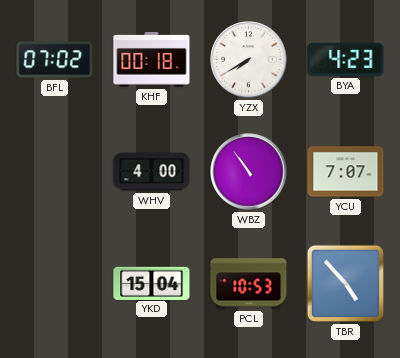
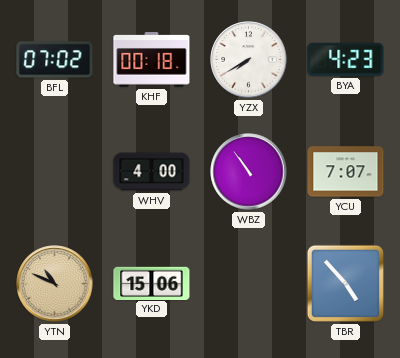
YTN: none -> 10:49 (55, 284)
YKD: 15:04 -> 15:06 (152, 283)
PCL: 10:53 -> none (249, 284)
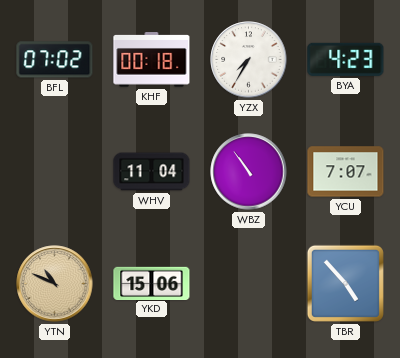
YZX: 7:40 -> 7:35 (249, 60)
WHV: 4:00 -> 11:04 (152, 172)
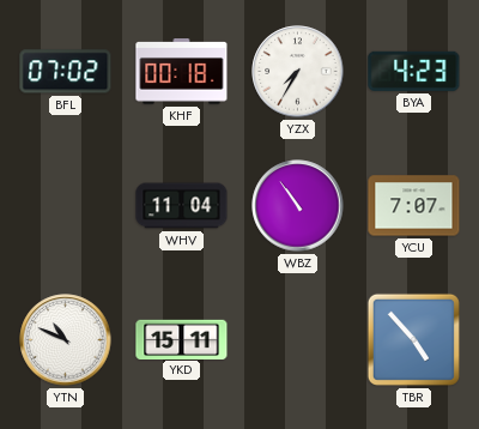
YTN dial: champagne -> white (66, 340)
YKD: 15:06 -> 15:11 (182, 339)
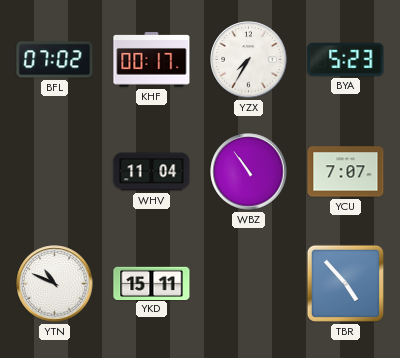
KHF: 00:18 -> 00:17 (152, 60)
BYA: 4:23 -> 5:23 (346, 59)
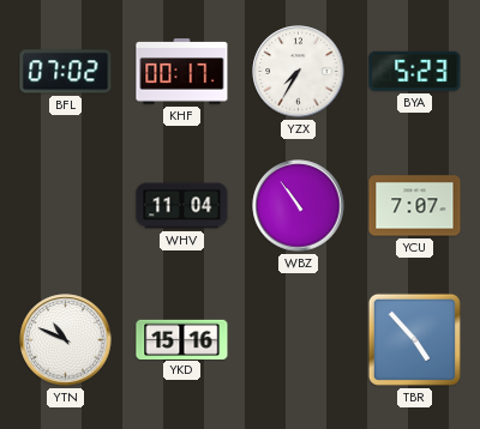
YKD: 15:11 -> 15:16 (182, 339)
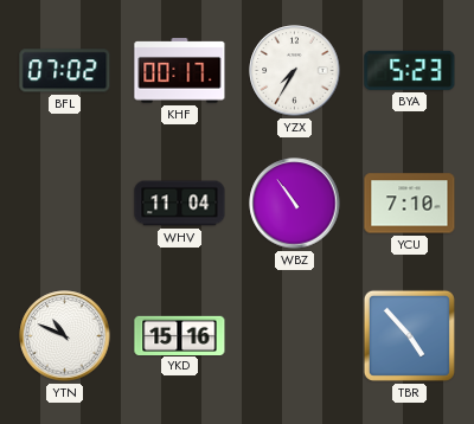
YCU: 7:07 -> 7:10 (410, 204)
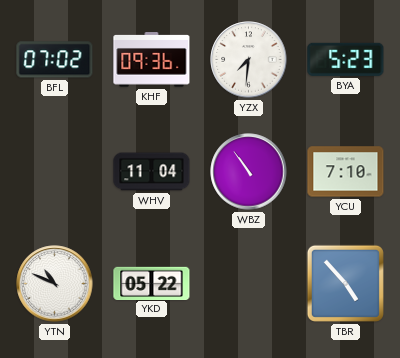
KHF: 00:17 -> 09:36 (152, 60)
YZX: 7:35 -> 7:31 (249, 60)
YKD: 15:16 -> 05:22 (152, 283)
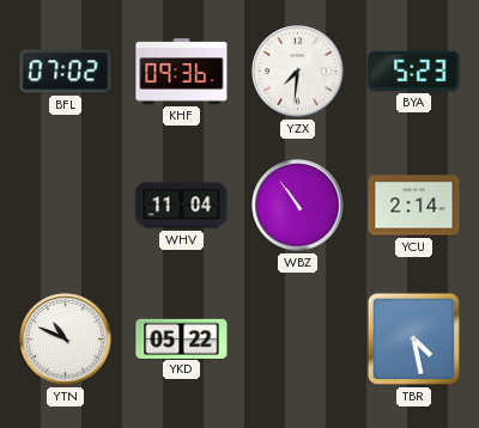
YCU: 7:10 -> 2:14 (414, 206)
TBR: 4:53 -> 4:28 (413, 338)
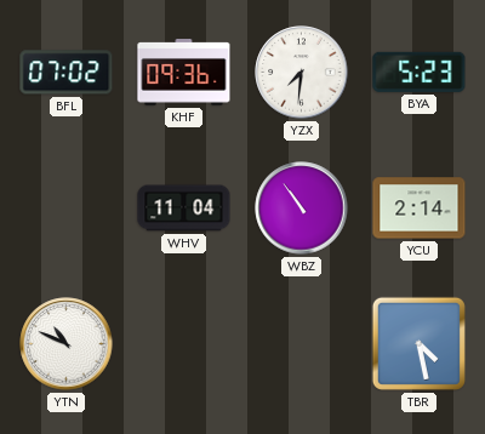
YKD: 05:22 -> none (182, 338)
